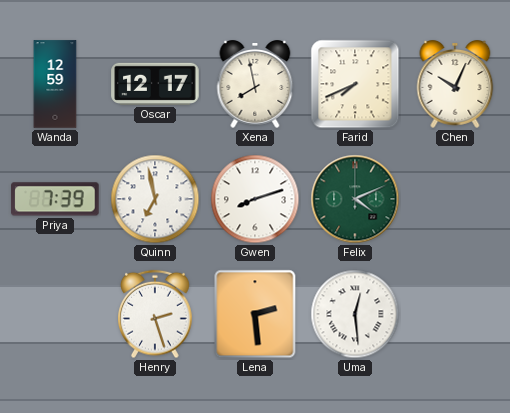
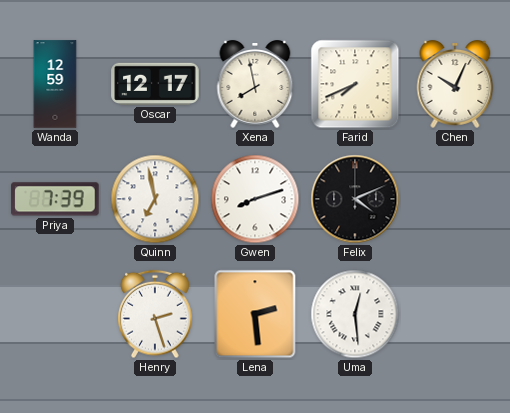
Felix dial: green -> black (355, 199)
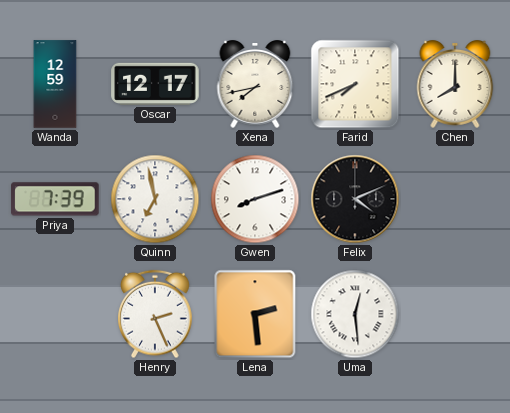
Xena: 7:58 -> 7:43 (255, 85)
Chen: 10:04 -> 8:00 (455, 85)
Henry: 2:27 -> 2:26 (156, 314)
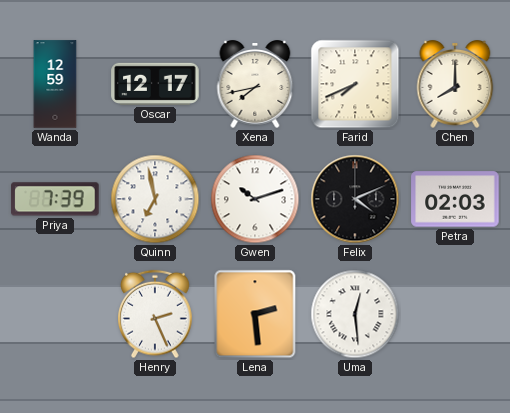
Gwen: 8:12 -> 10:12 (255, 199)
Petra: none -> 02:03 (455, 199)
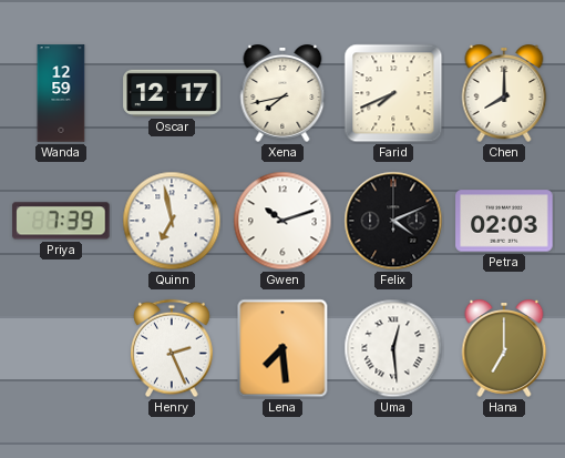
Lena: 2:29 -> 7:29 (282, 348)
Hana: none -> 7:00 (504, 349)
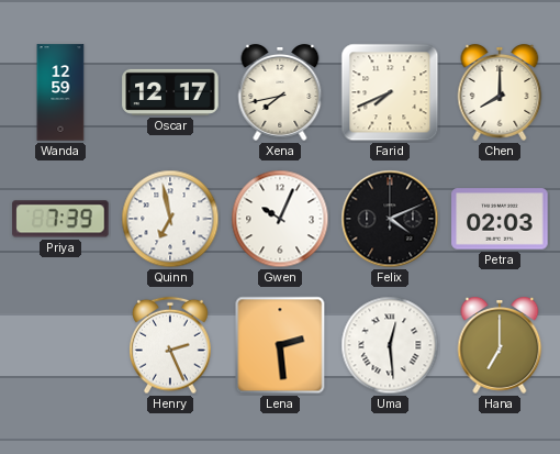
Gwen: 10:12 -> 10:04 (280, 219)
Lena: 7:29 -> 2:29 (280, 345)
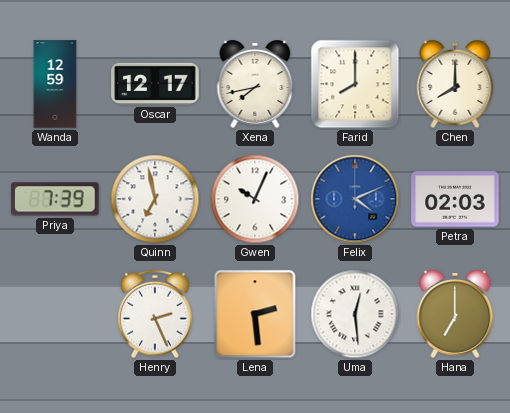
Farid: 7:41 -> 8:00 (355, 84)
Felix dial: black -> blue (355, 199)
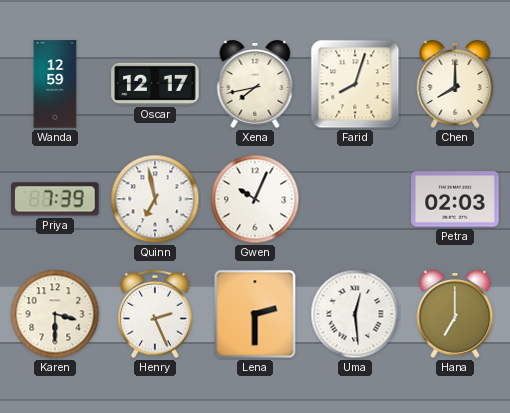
Farid: 8:00 -> 8:03 (355, 84)
Felix: 4:11 -> none (355, 199)
Karen: none -> 3:30 (55, 314)
Lena: 2:29 -> 2:30 (255, 314)
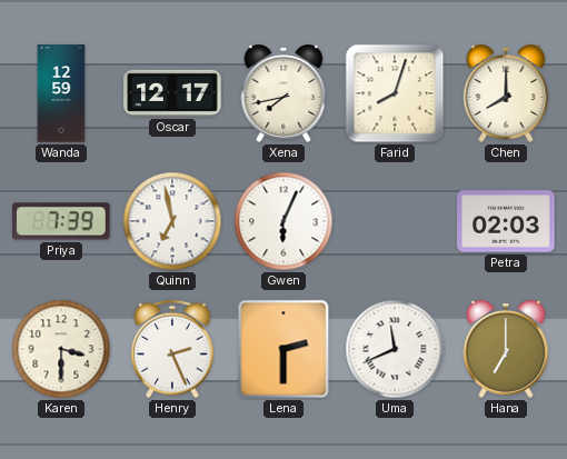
Gwen: 10:04 -> 6:04 (283, 221)
Uma: 12:29 -> 11:41 (395, 349)
